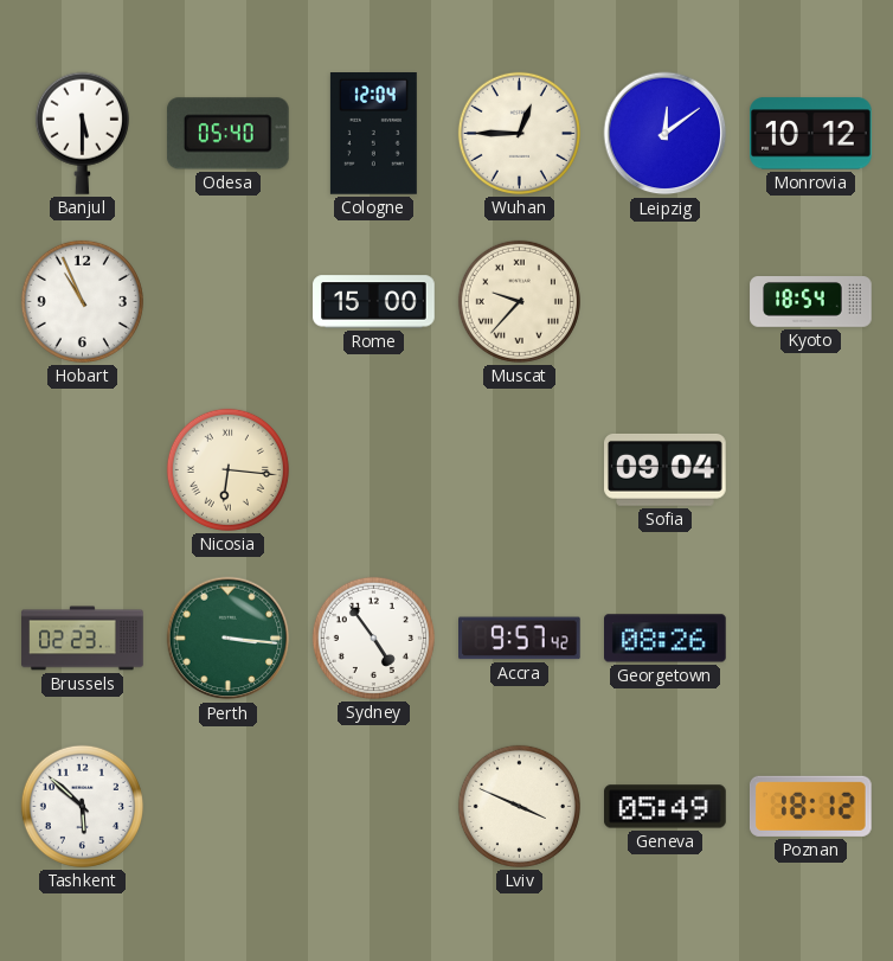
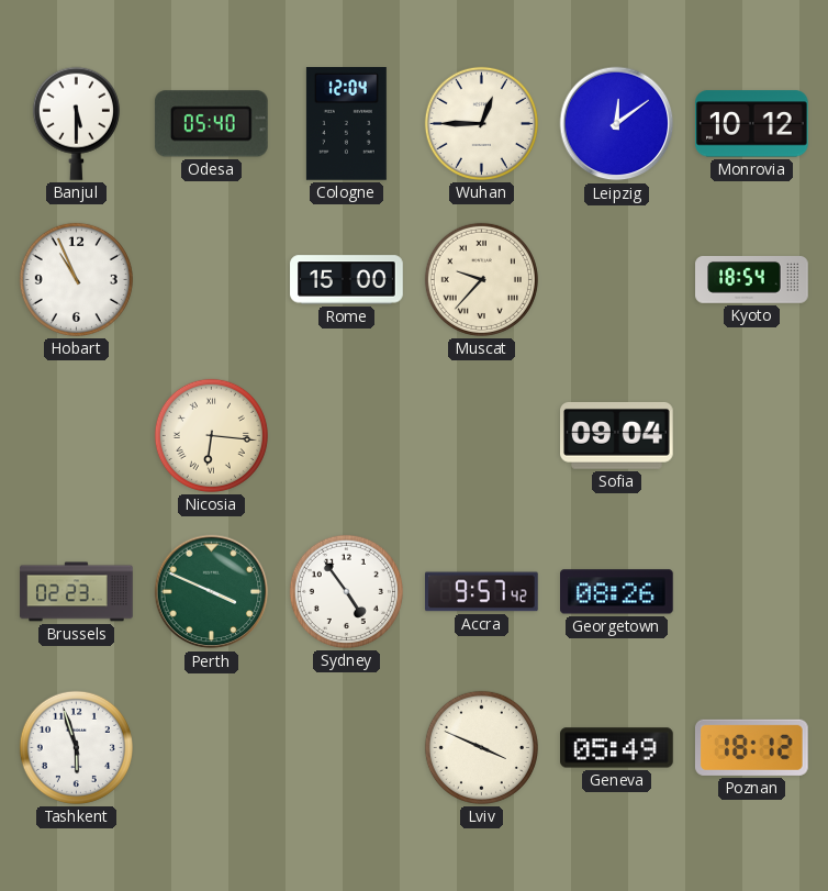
Perth: 3:16 -> 3:49 (212, 592)
Tashkent: 5:52 -> 5:57 (76, 747)
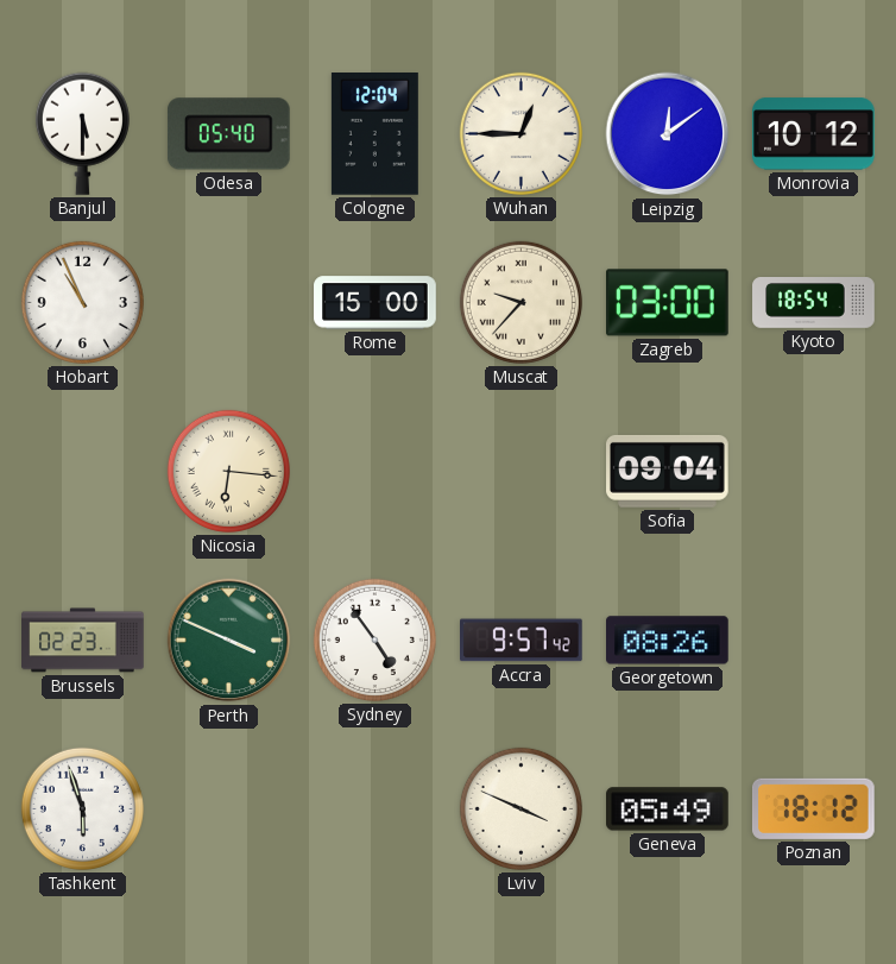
Zagreb: none -> 03:00 (668, 303)
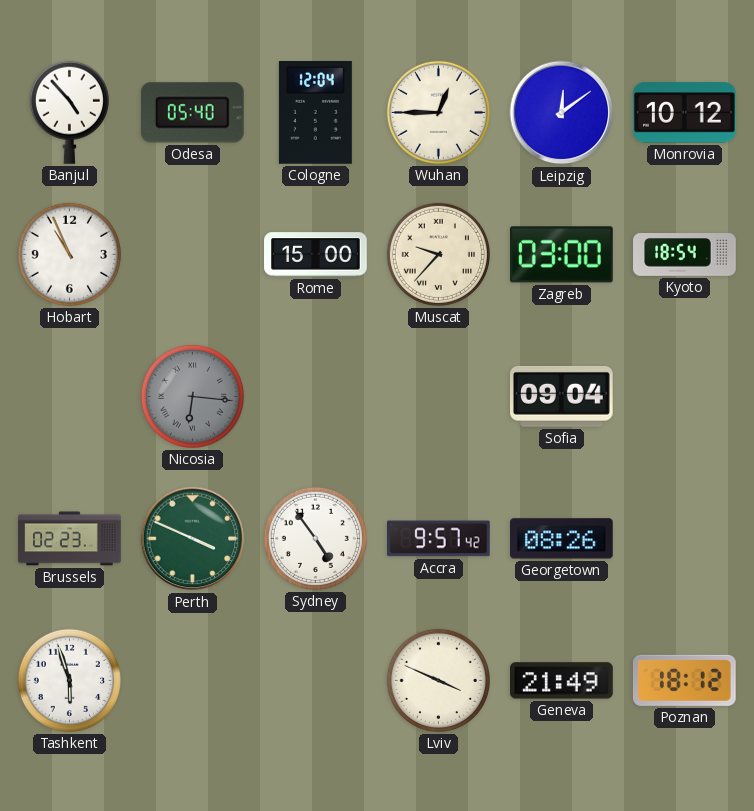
Banjul: 5:30 -> 4:53 (69, 112)
Nicosia dial: cream -> grey (192, 396)
Geneva: 05:49 -> 21:49 (562, 681)
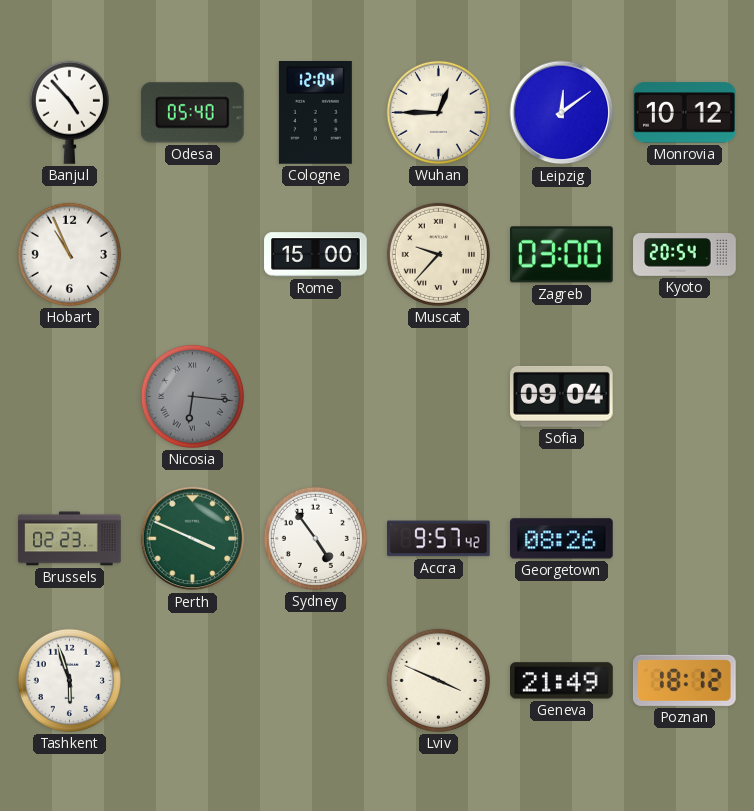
Kyoto: 18:54 -> 20:54 (685, 255)
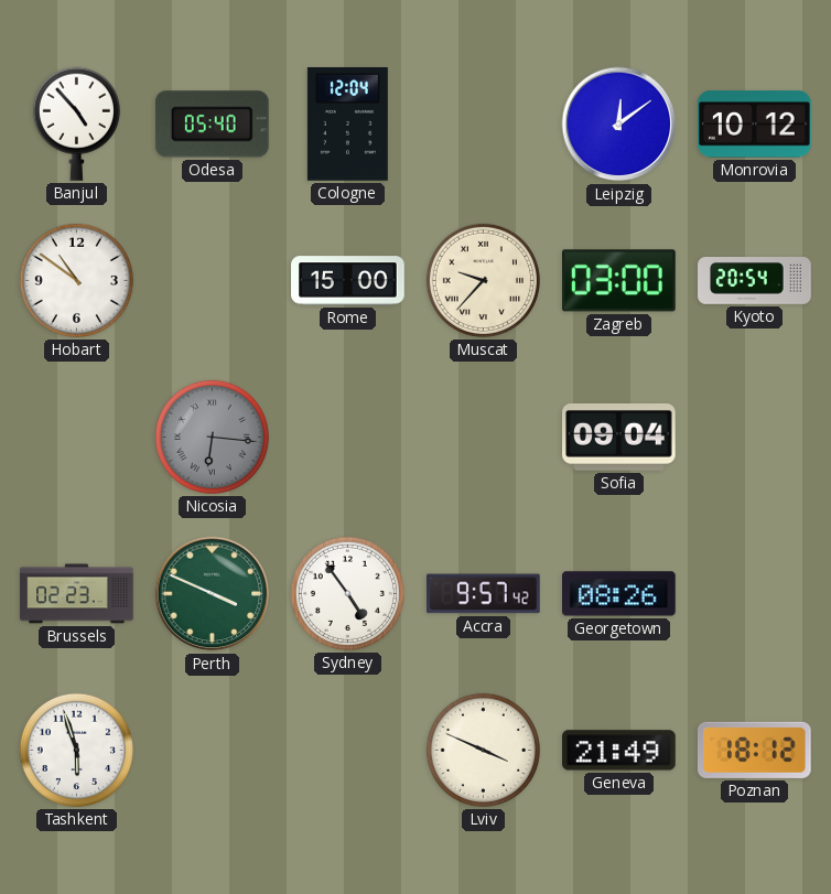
Wuhan: 12:45 -> none (438, 112)
Hobart: 10:56 -> 10:51 (76, 280)
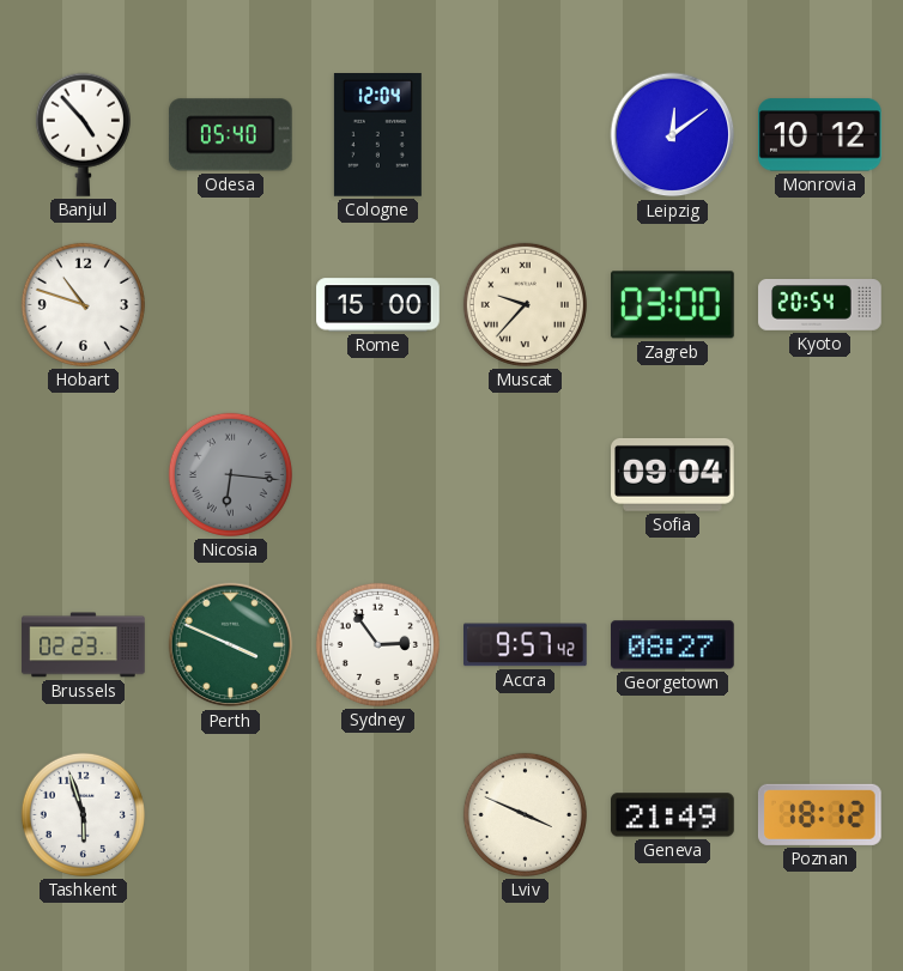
Hobart: 10:51 -> 10:48 (83, 304)
Sydney: 4:54 -> 2:54 (377, 644)
Georgetown: 08:26 -> 08:27 (673, 645)
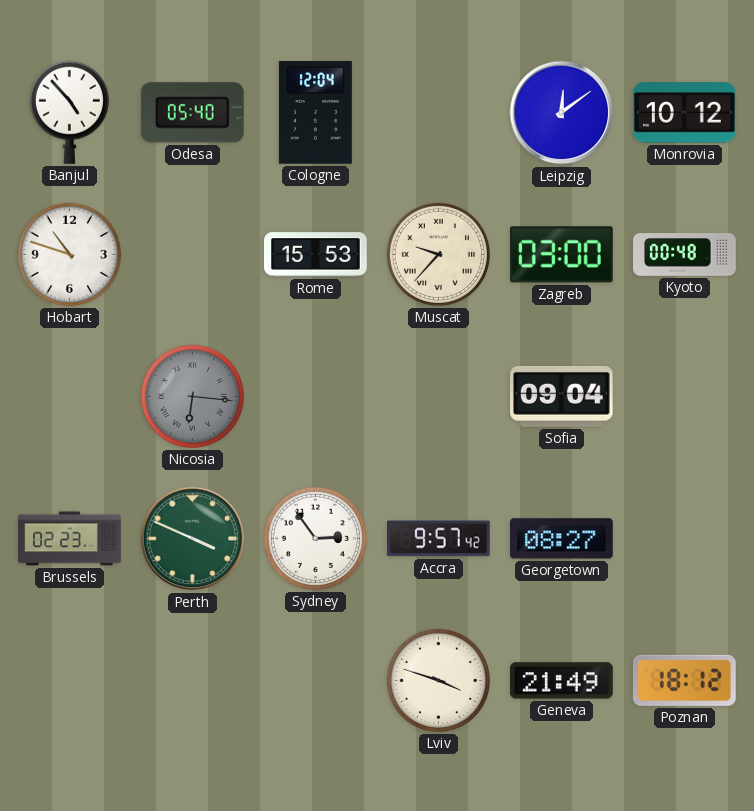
Rome: 15:00 -> 15:53 (316, 255)
Kyoto: 20:54 -> 00:48 (685, 255)
Tashkent: 5:57 -> none (83, 814)
Lviv: 3:49 -> 3:48 (438, 680)
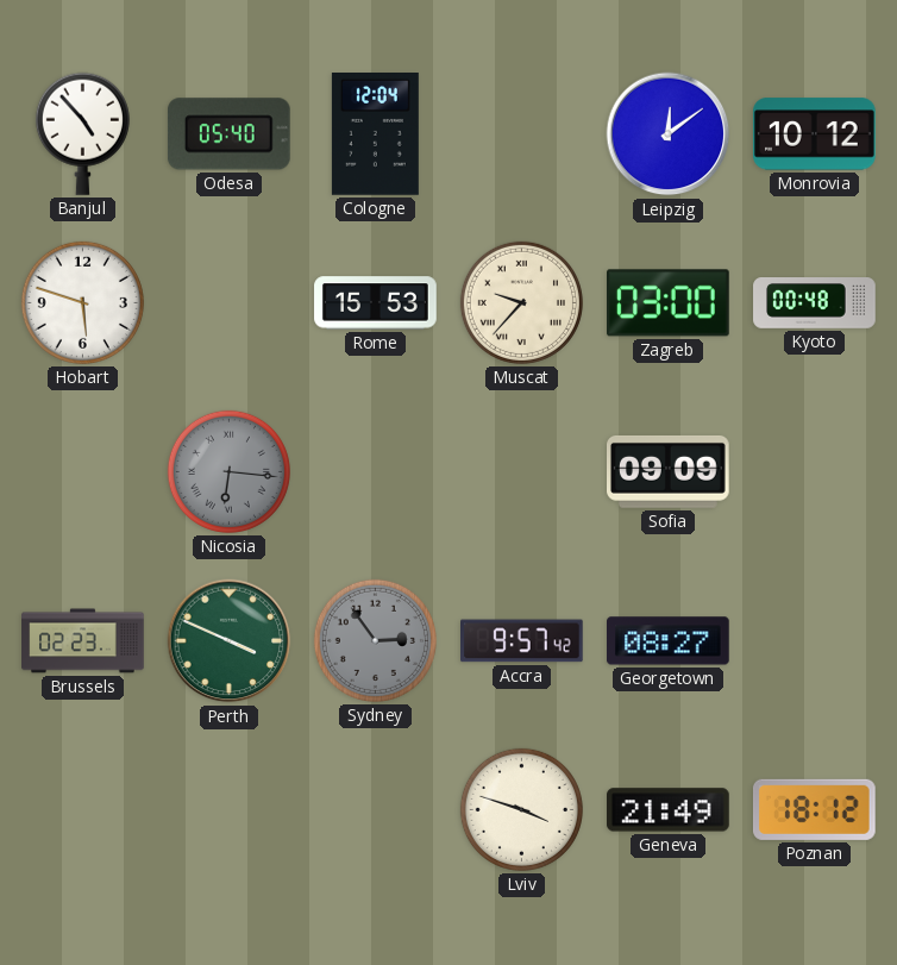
Hobart: 10:48 -> 5:48 (82, 302)
Sofia: 09:04 -> 09:09 (669, 471)
Sydney dial: white -> grey (375, 640)
